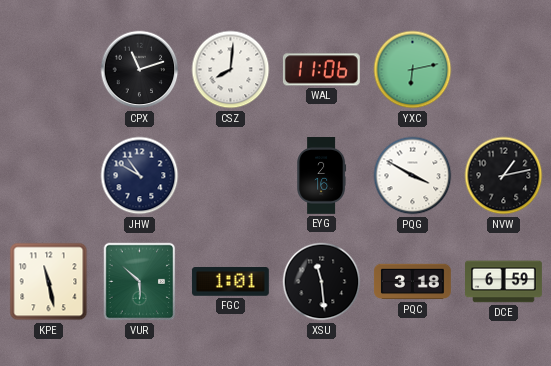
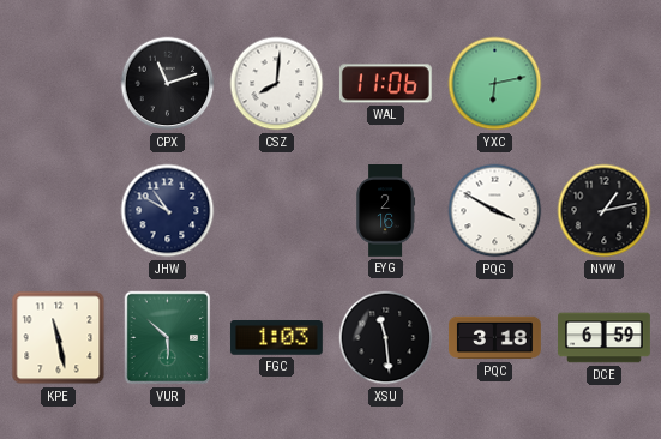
FGC: 1:01 -> 1:03 (276, 338)
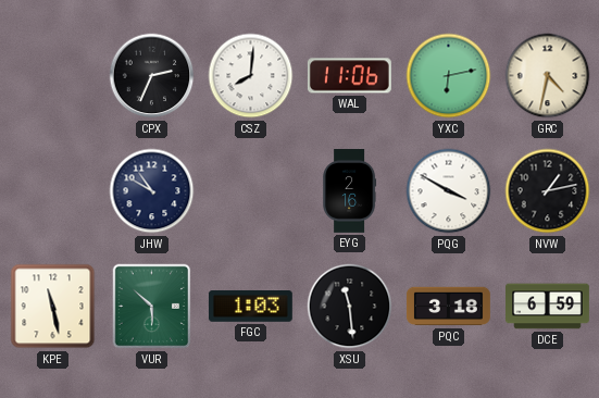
CPX: 11:12 -> 2:34 (152, 76)
GRC: none -> 4:32 (548, 76)
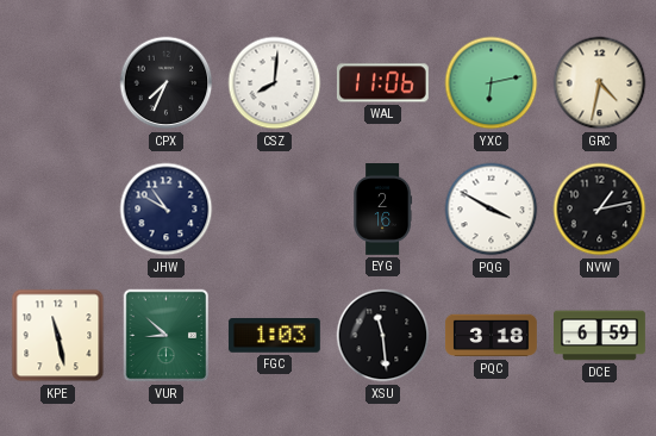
CPX: 2:34 -> 7:34 (167, 83)
VUR: 5:52 -> 8:52 (167, 336)
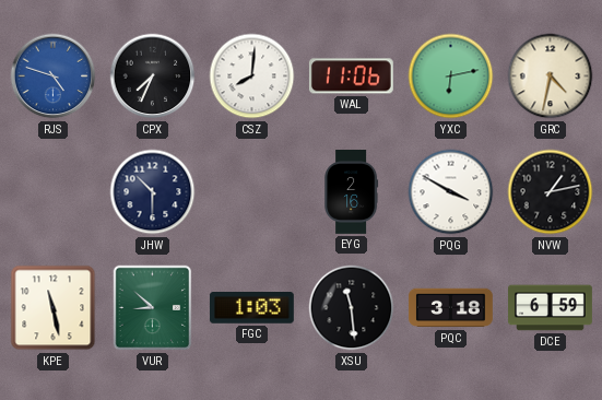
RJS: none -> 4:48 (54, 77)
JHW: 10:50 -> 10:30 (153, 192)
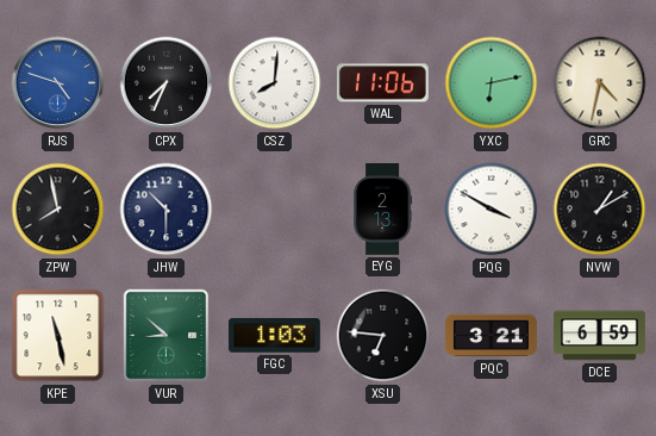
ZPW: none -> 7:58 (58, 210)
EYG: 2:16 -> 2:13 (383, 210)
NVW: 1:13 -> 1:10 (600, 210)
XSU: 11:29 -> 6:46 (383, 336)
PQC: 3:18 -> 3:21 (491, 336)
